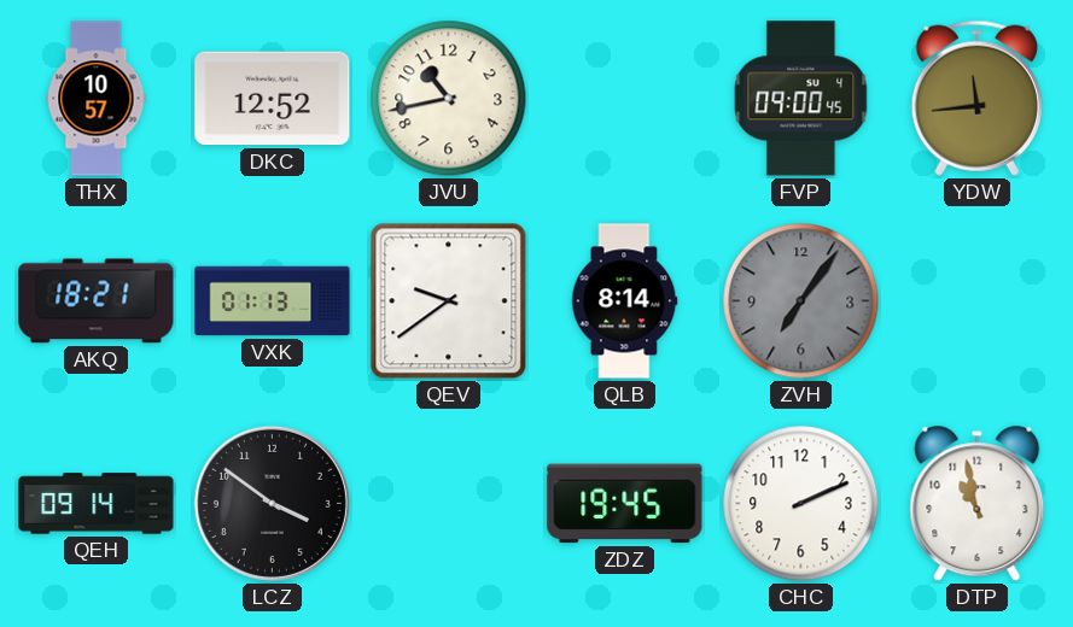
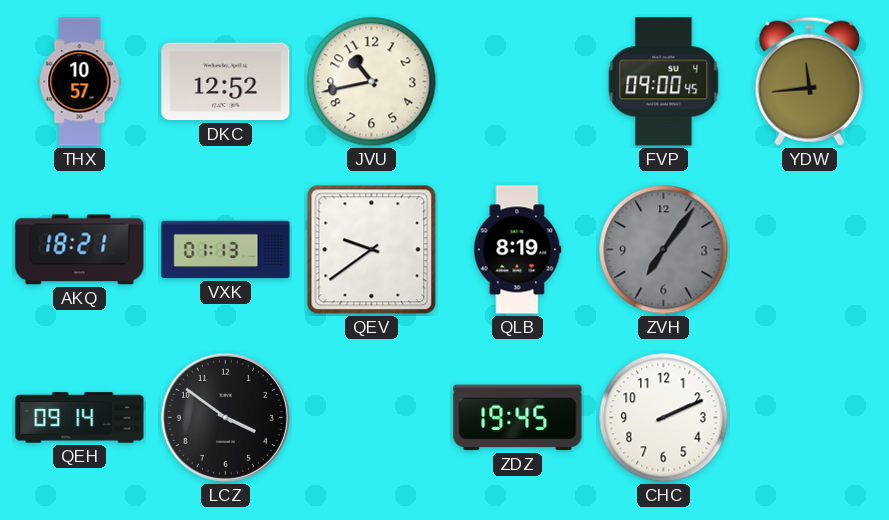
QLB: 8:14 -> 8:19 (518, 250)
DTP: 10:58 -> none (978, 504)
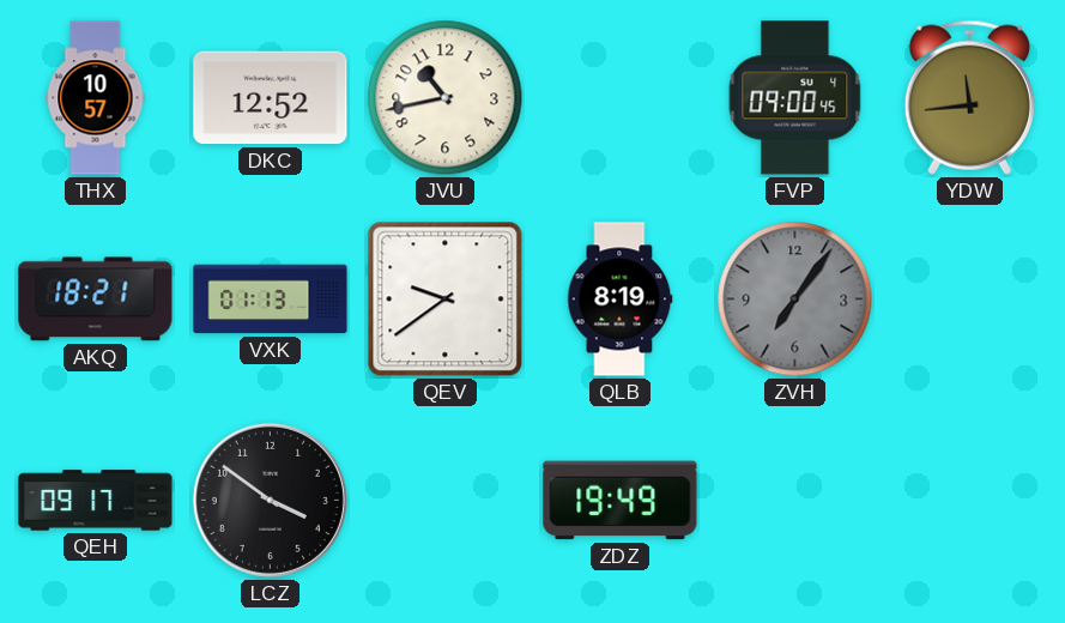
QEH: 09:14 -> 09:17 (96, 501)
ZDZ: 19:45 -> 19:49 (621, 501)
CHC: 2:11 -> none (664, 418)
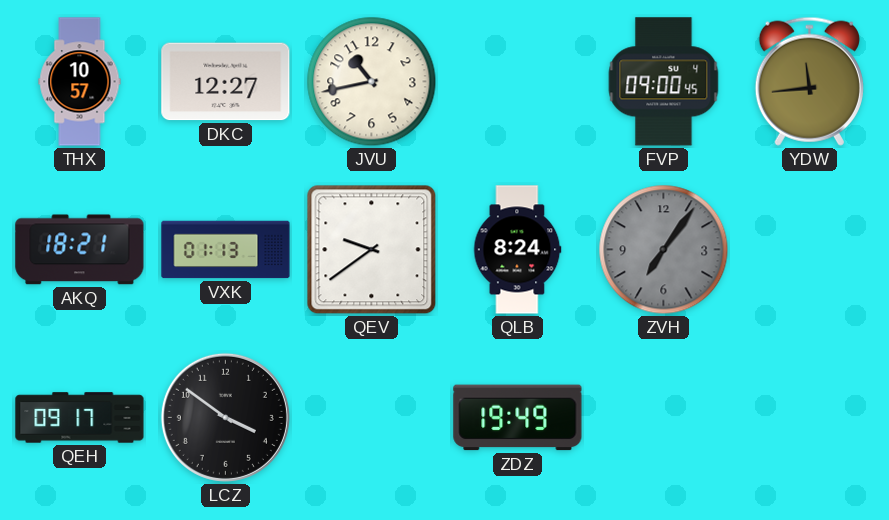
DKC: 12:52 -> 12:27 (226, 82)
QLB: 8:19 -> 8:24 (518, 250)
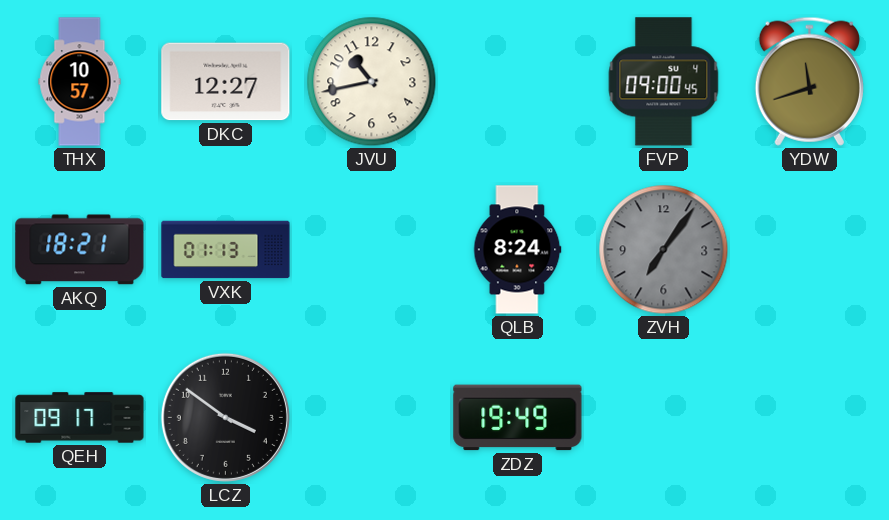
YDW: 11:44 -> 11:42 (809, 81)
QEV: 9:39 -> none (372, 250)
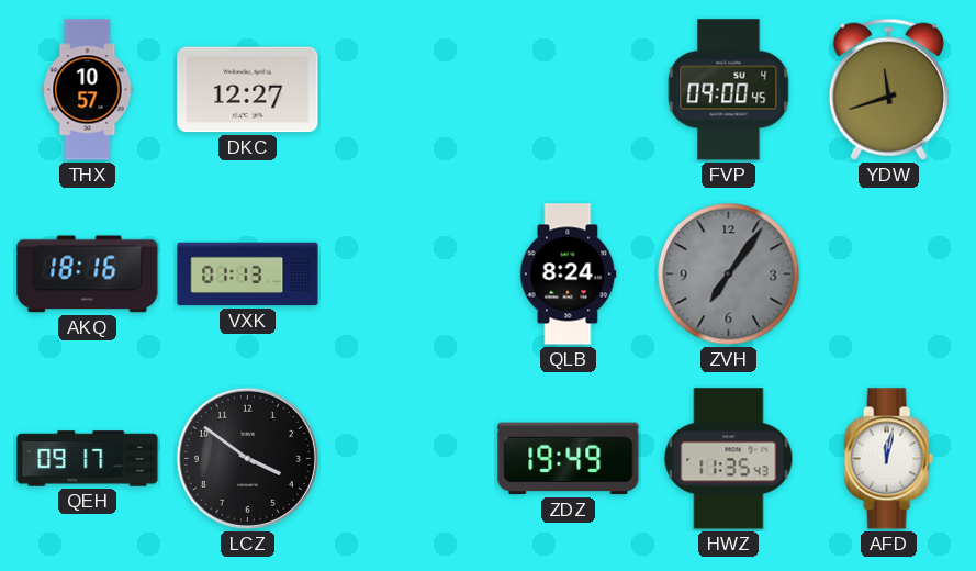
JVU: 10:43 -> none (372, 82)
AKQ: 18:21 -> 18:16 (88, 275)
HWZ: none -> 11:35 (729, 459)
AFD: none -> 12:02 (888, 459)
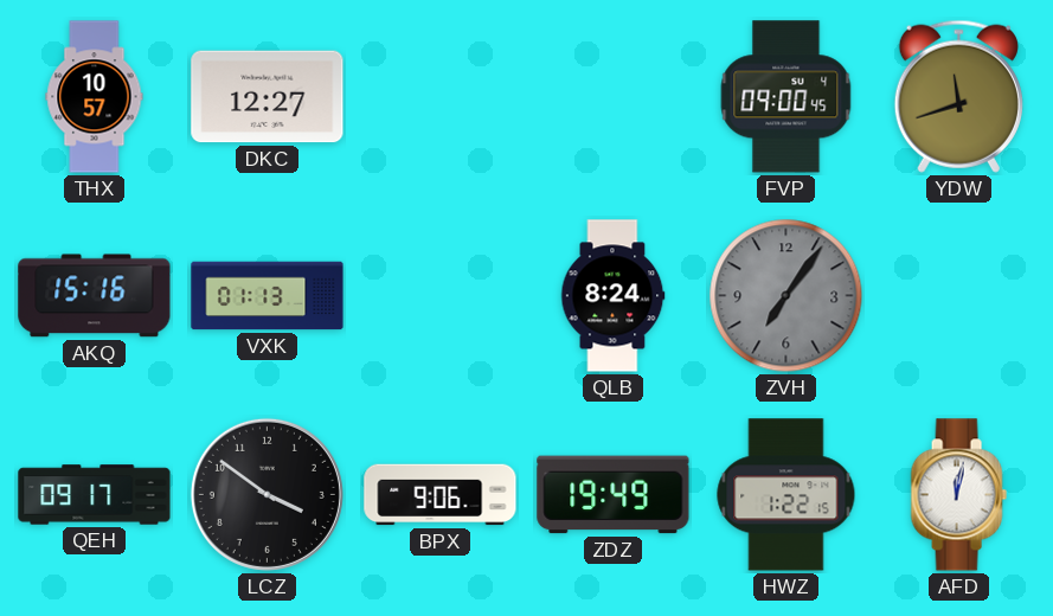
AKQ: 18:16 -> 15:16 (95, 296)
BPX: none -> 9:06 (441, 495)
HWZ: 11:35 -> 1:22 (786, 495)
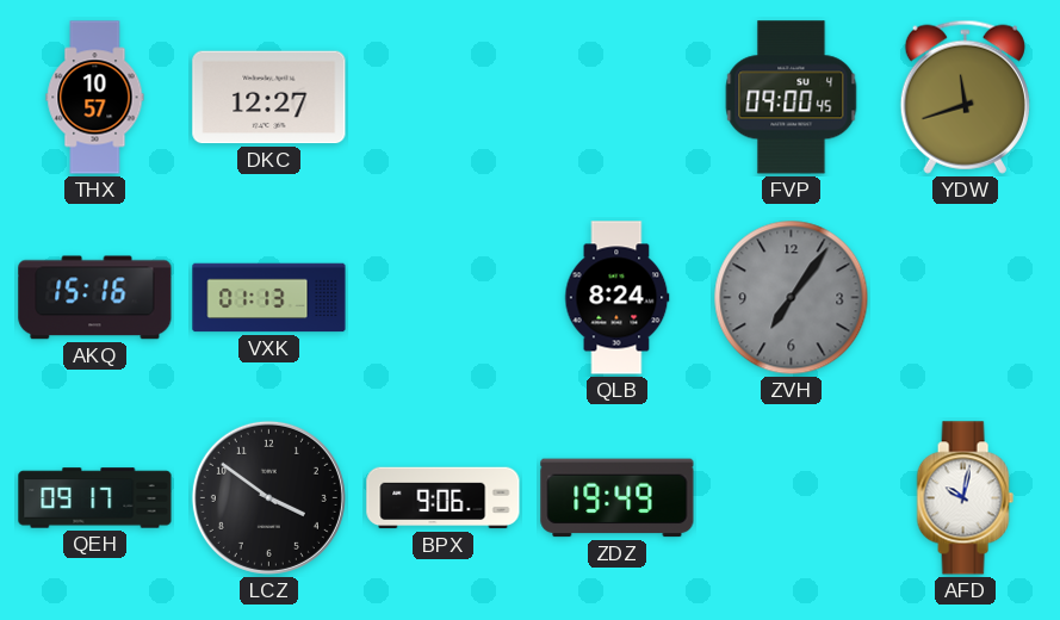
HWZ: 1:22 -> none (786, 495)
AFD: 12:02 -> 10:02 (965, 498)
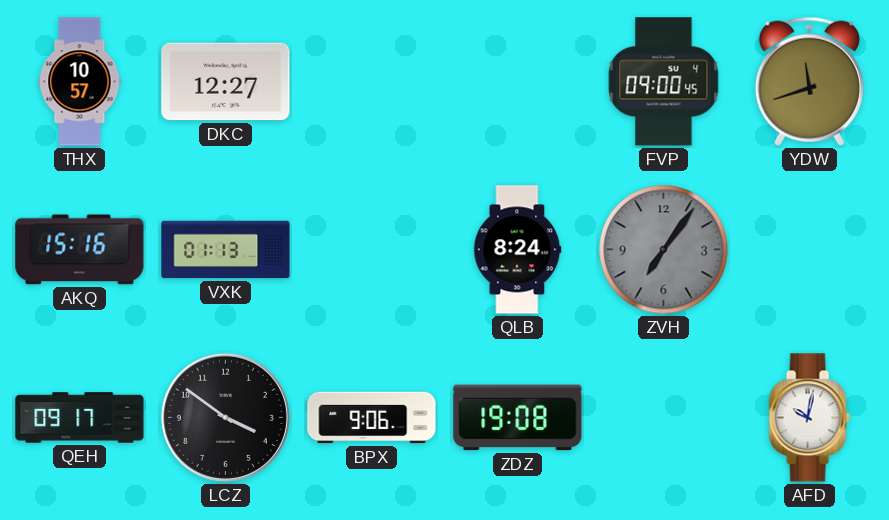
ZDZ: 19:49 -> 19:08 (518, 418)
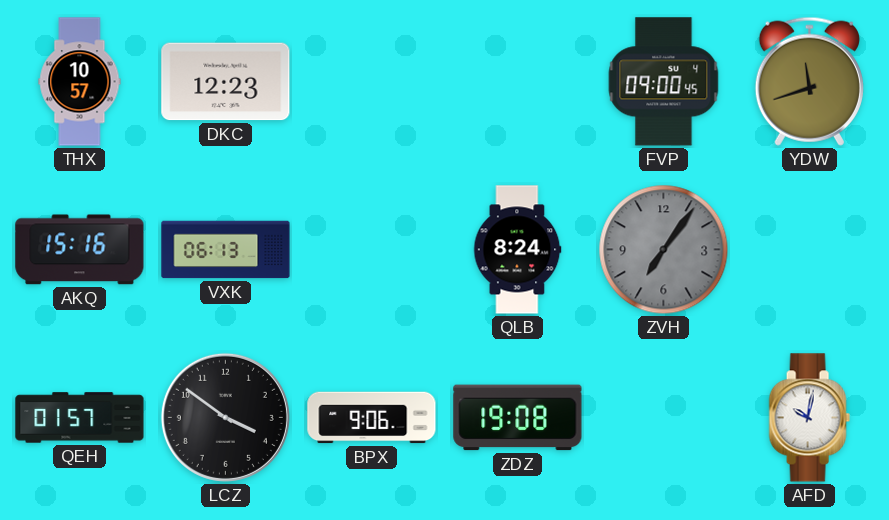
DKC: 12:27 -> 12:23 (226, 82)
VXK: 01:13 -> 06:13 (226, 250)
QEH: 09:17 -> 01:57 (80, 418)
